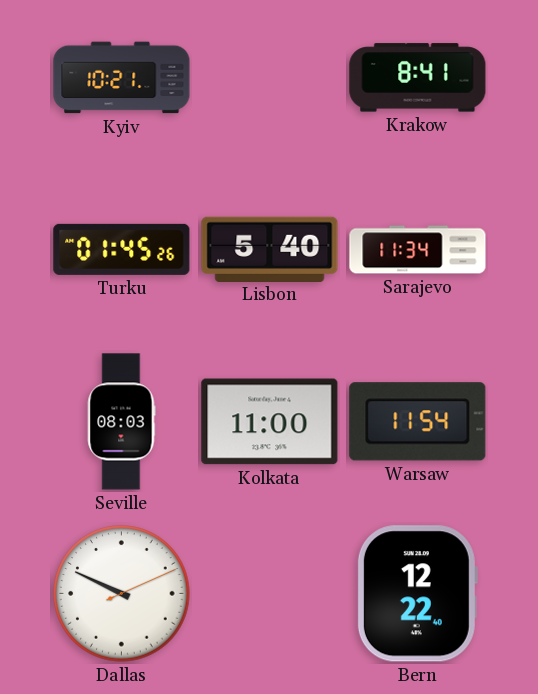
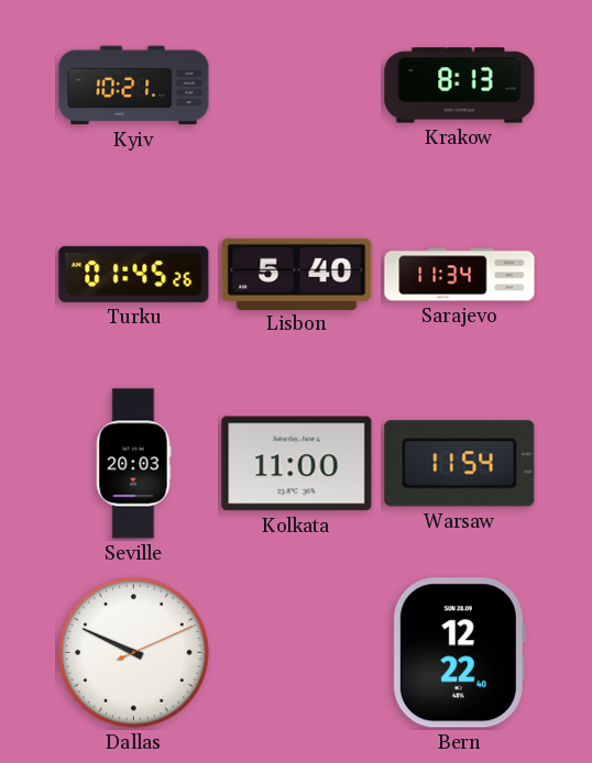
Krakow: 8:41 -> 8:13 (460, 86)
Seville: 08:03 -> 20:03 (133, 464)
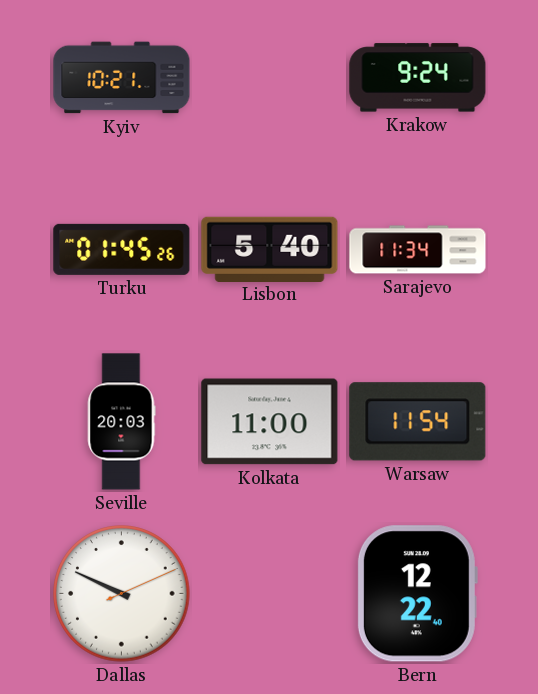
Krakow: 8:13 -> 9:24 (418, 78)
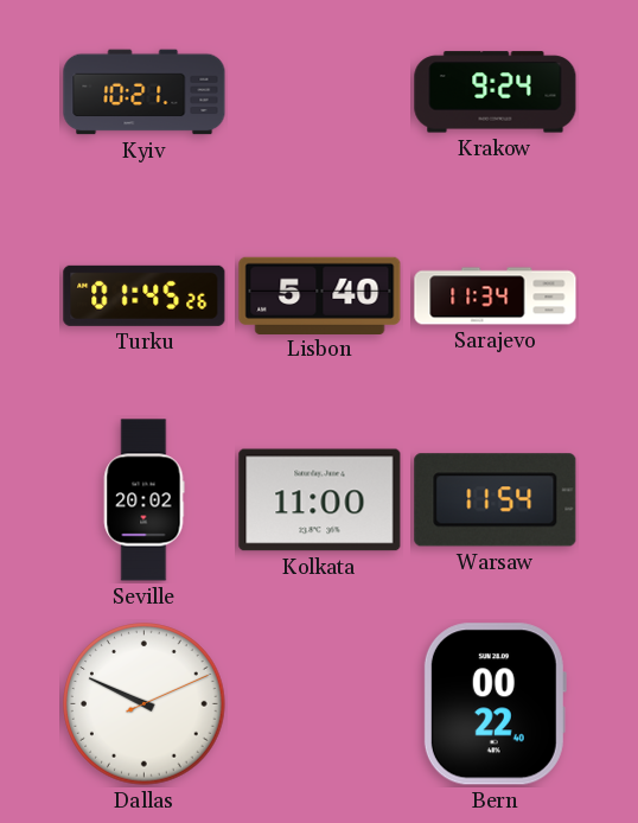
Seville: 20:03 -> 20:02 (143, 500)
Bern: 12:22 -> 00:22 (495, 704)
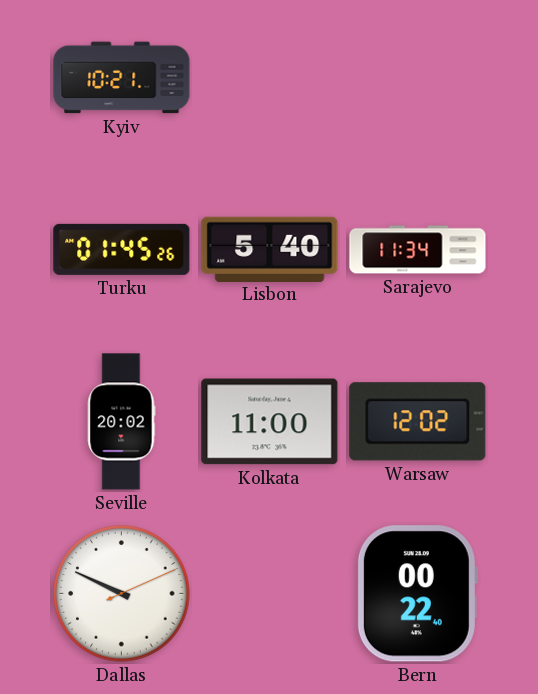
Krakow: 9:24 -> none (496, 92)
Warsaw: 11:54 -> 12:02 (418, 422)
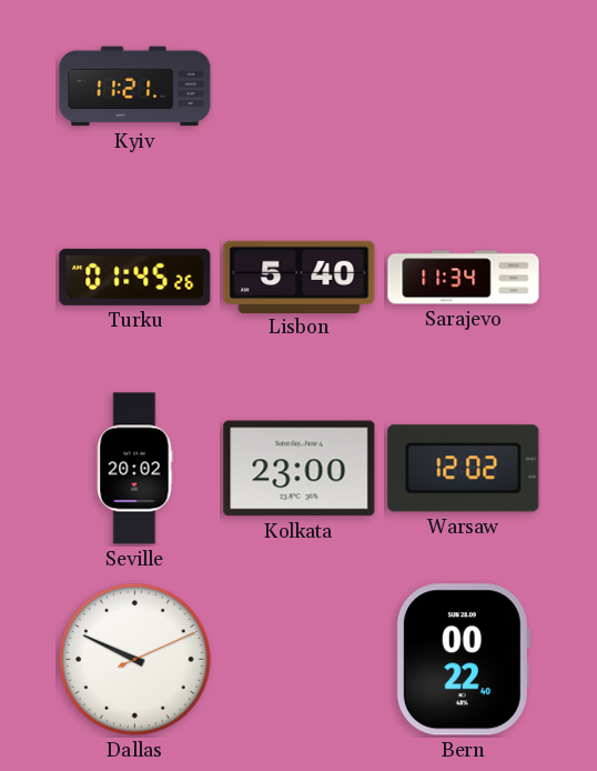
Kyiv: 10:21 -> 11:21 (135, 87)
Kolkata: 11:00 -> 23:00 (300, 469)
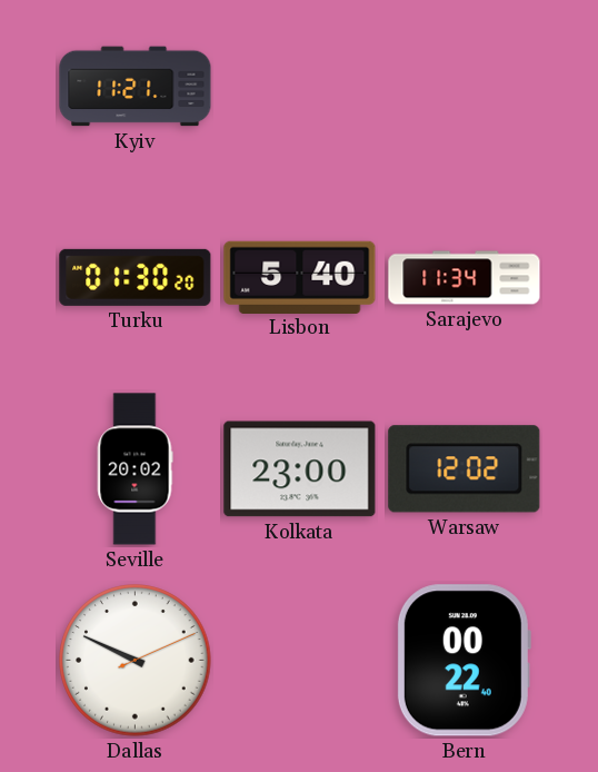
Turku: 01:45 -> 01:30 (136, 277)
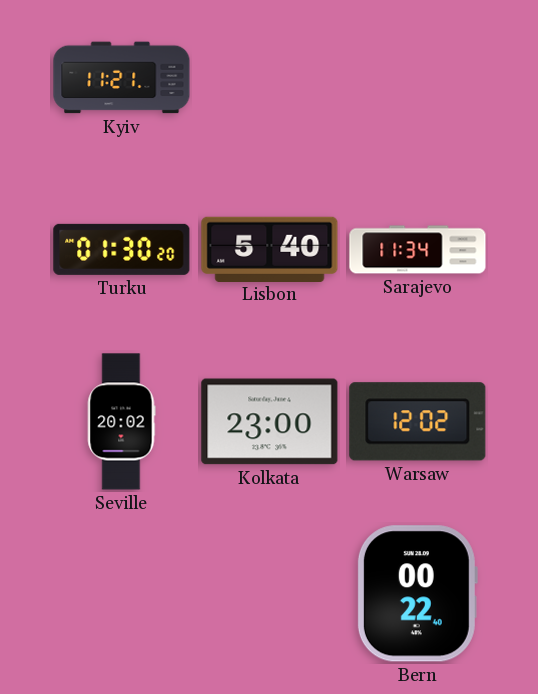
Dallas: 9:49 -> none (136, 661)
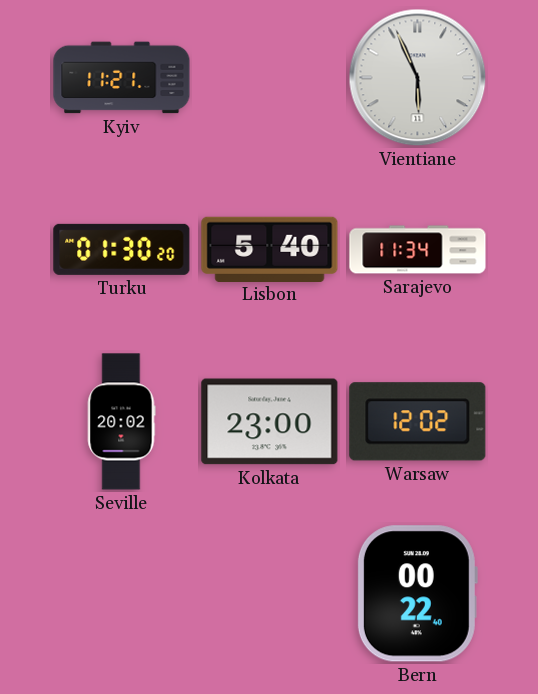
Vientiane: none -> 5:56 (418, 78)
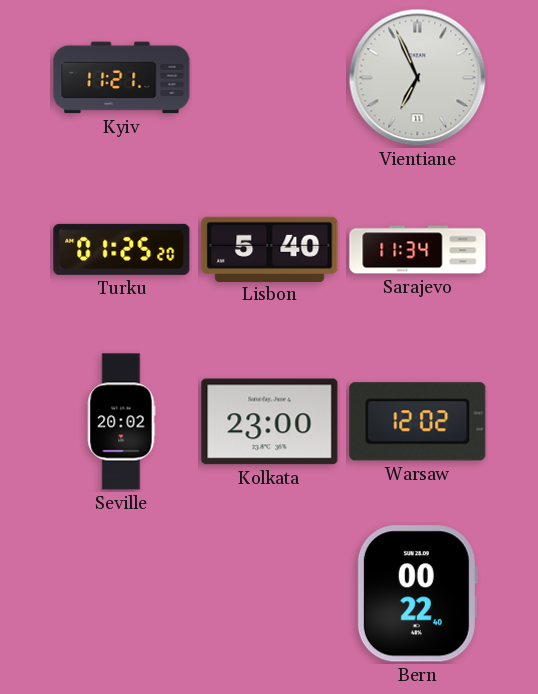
Vientiane: 5:56 -> 6:56 (418, 78)
Turku: 01:30 -> 01:25 (122, 249)
